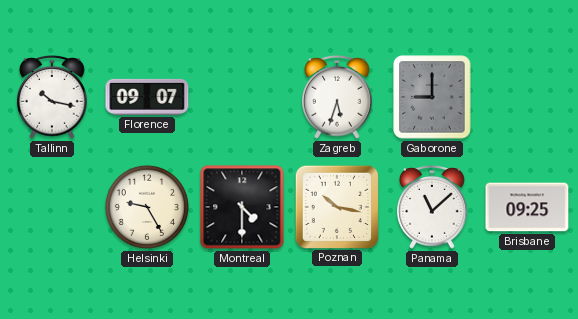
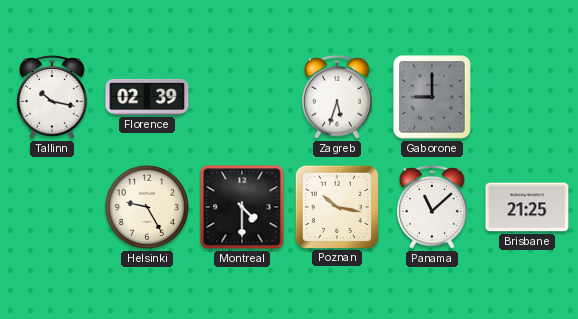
Florence: 09:07 -> 02:39 (147, 97)
Brisbane: 09:25 -> 21:25 (527, 207)
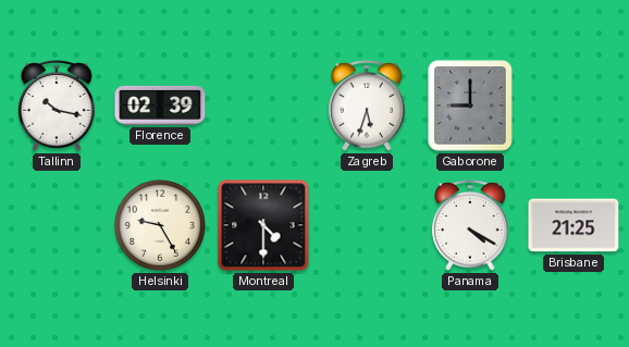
Poznan: 10:17 -> none (336, 206)
Panama: 11:08 -> 4:20 (470, 226)
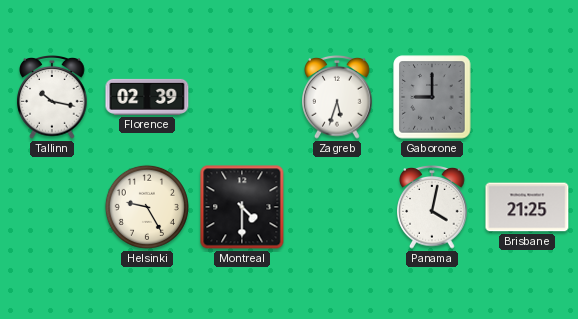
Panama: 4:20 -> 4:02 (432, 208)
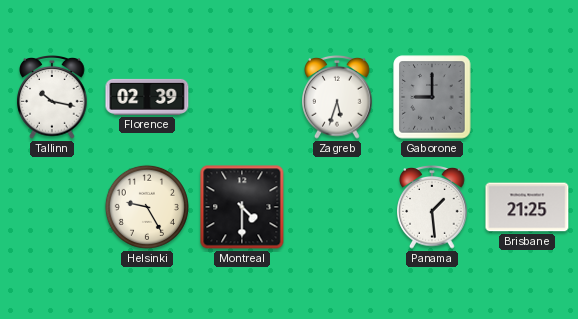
Panama: 4:02 -> 1:29 (432, 208)
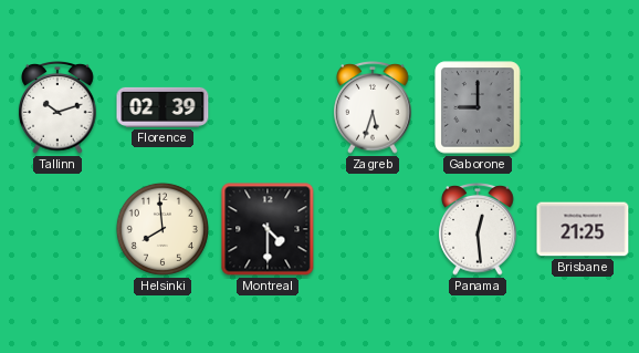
Tallinn: 10:17 -> 10:12 (57, 108)
Helsinki: 9:25 -> 7:59 (163, 229)
Panama: 1:29 -> 12:29 (478, 230)
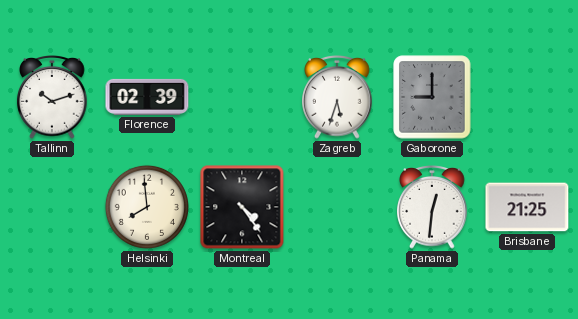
Montreal: 4:30 -> 4:24 (242, 207)
Panama: 12:29 -> 12:31 (432, 208)
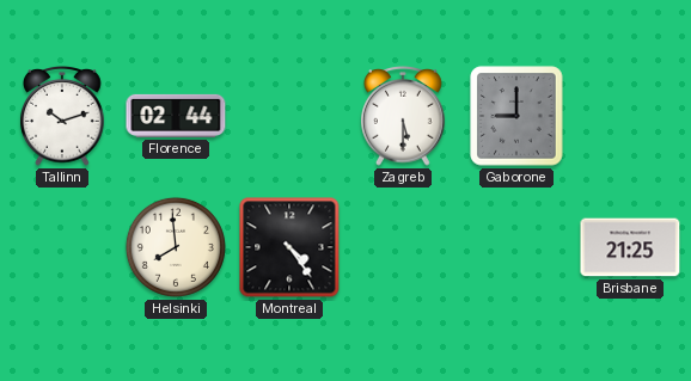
Florence: 02:39 -> 02:44 (176, 116)
Zagreb: 5:33 -> 5:30 (403, 117)
Panama: 12:31 -> none (432, 208)
